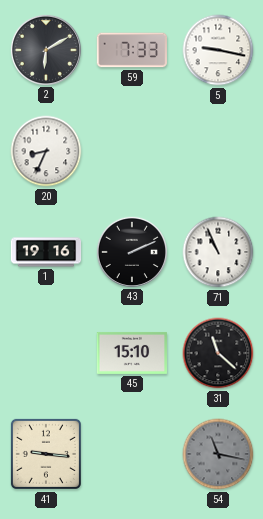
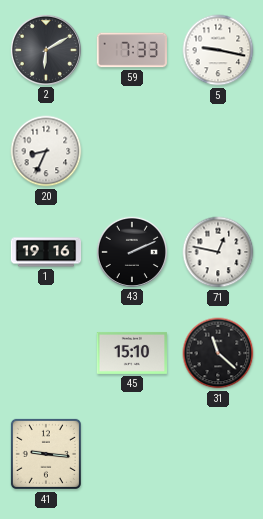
71: 10:56 -> 12:47 (218, 252)
54: 11:17 -> none (218, 454)
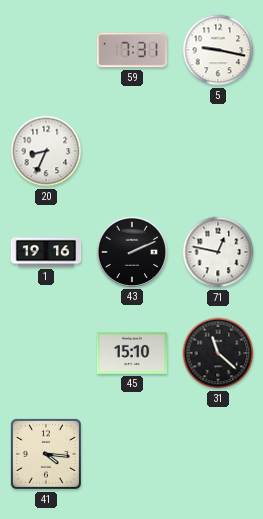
2: 6:10 -> none (45, 49)
59: 7:33 -> 7:31 (131, 50)
41: 9:16 -> 4:16 (46, 454)
